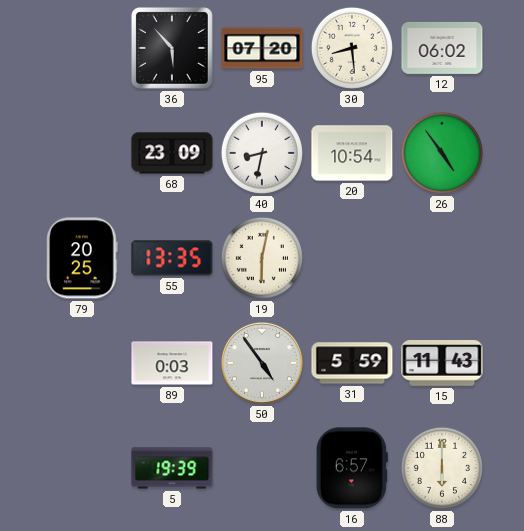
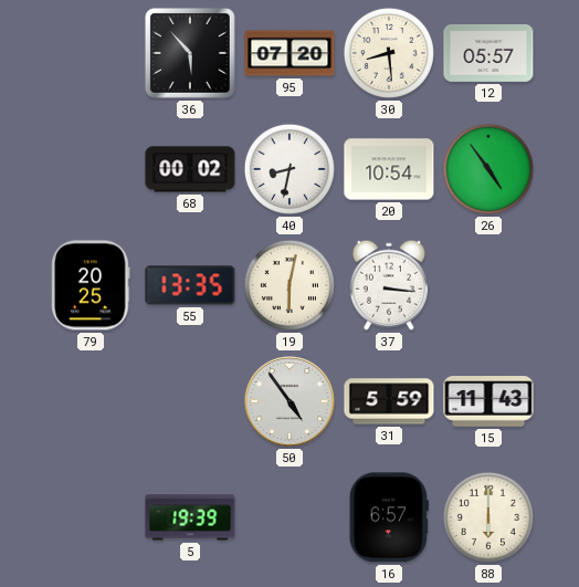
12: 06:02 -> 05:57 (488, 53)
68: 23:09 -> 00:02 (190, 169)
37: none -> 3:16 (389, 285)
89: 0:03 -> none (172, 363)
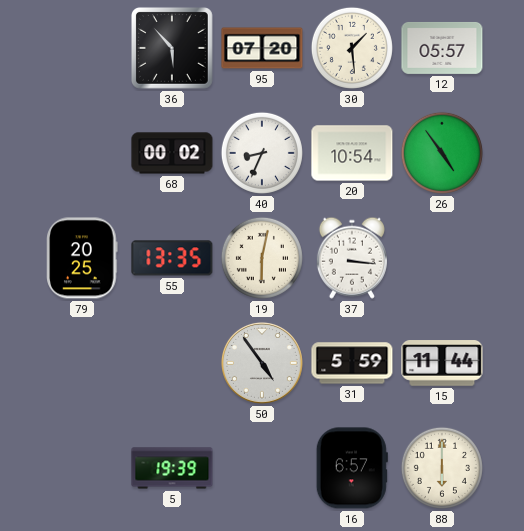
30: 8:29 -> 1:29 (352, 48)
40: 8:32 -> 8:34 (262, 153)
15: 11:43 -> 11:44 (442, 363)
